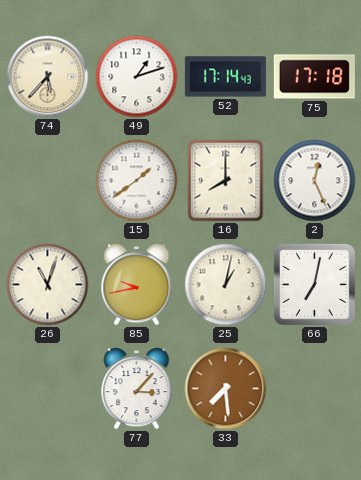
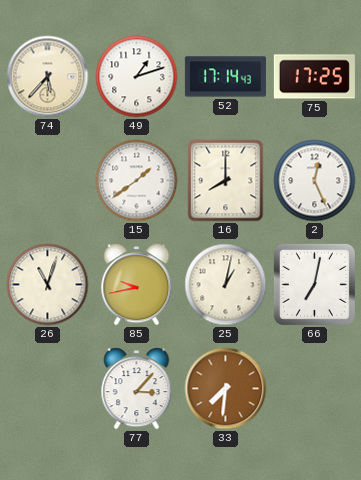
75: 17:18 -> 17:25 (314, 77)
33: 7:29 -> 7:31 (226, 389)
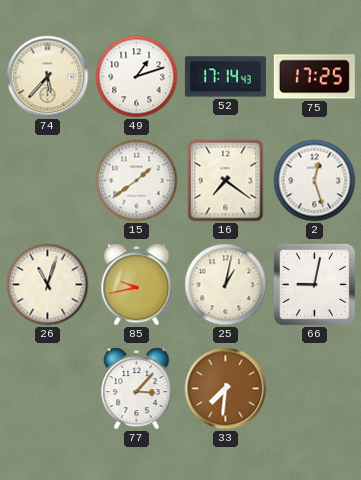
16: 8:00 -> 7:21 (226, 181)
2: 12:26 -> 12:27 (315, 181)
66: 7:02 -> 9:02 (314, 284)
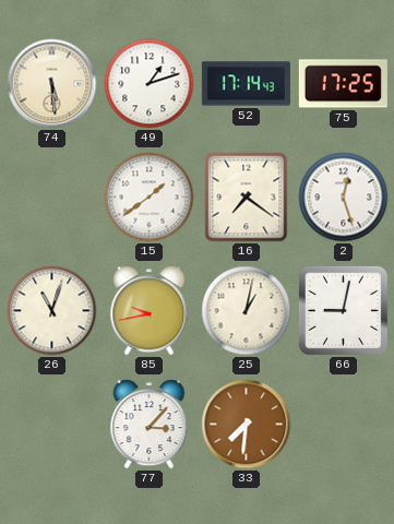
74: 5:37 -> 5:29 (52, 84)
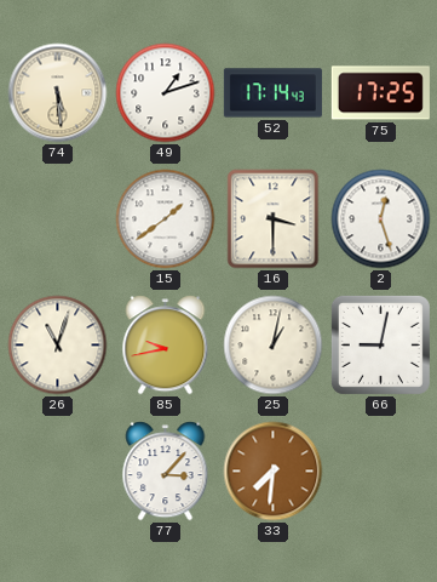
16: 7:21 -> 3:30 (274, 219)
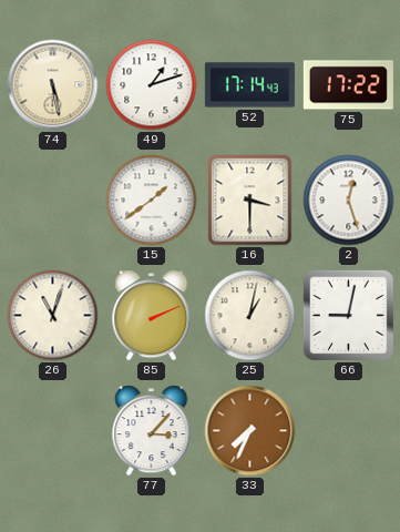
74: 5:29 -> 5:28 (53, 85)
75: 17:25 -> 17:22 (348, 85)
85: 9:43 -> 2:11 (152, 316)
33: 7:31 -> 7:34 (250, 431)
